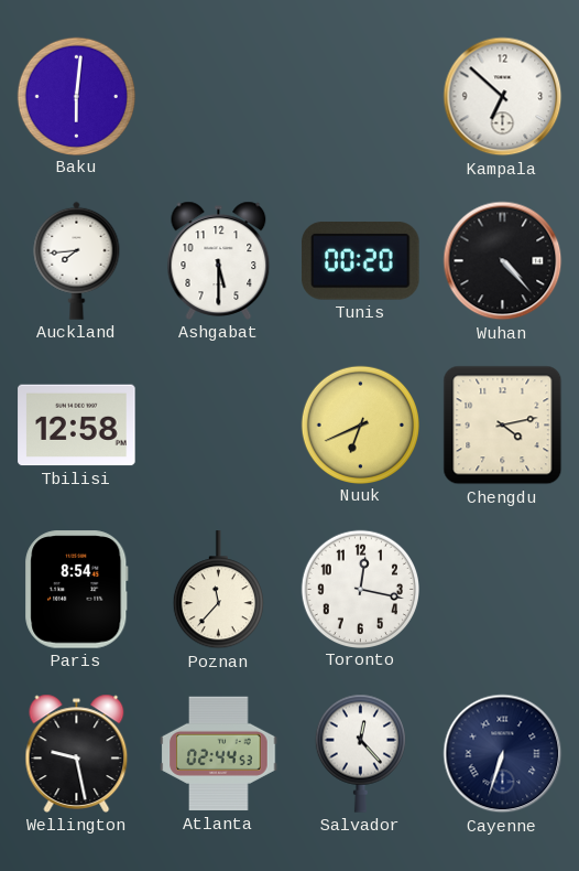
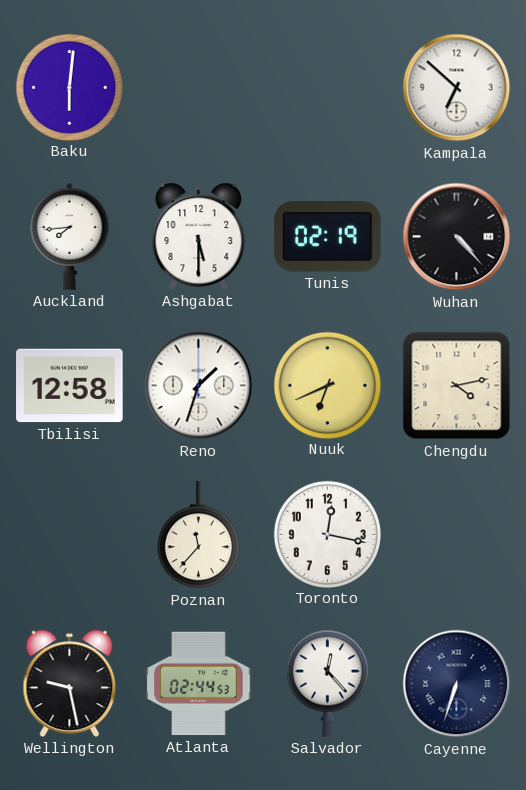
Tunis: 00:20 -> 02:19 (328, 237)
Reno: none -> 1:33 (199, 386)
Paris: 8:54 -> none (77, 590)
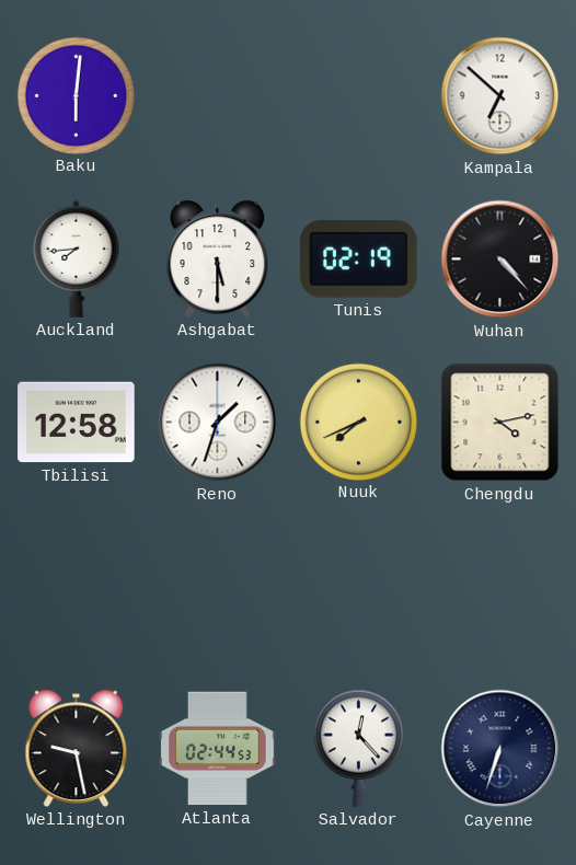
Nuuk: 6:41 -> 7:41 (358, 422)
Poznan: 11:37 -> none (198, 535)
Toronto: 12:17 -> none (327, 534)
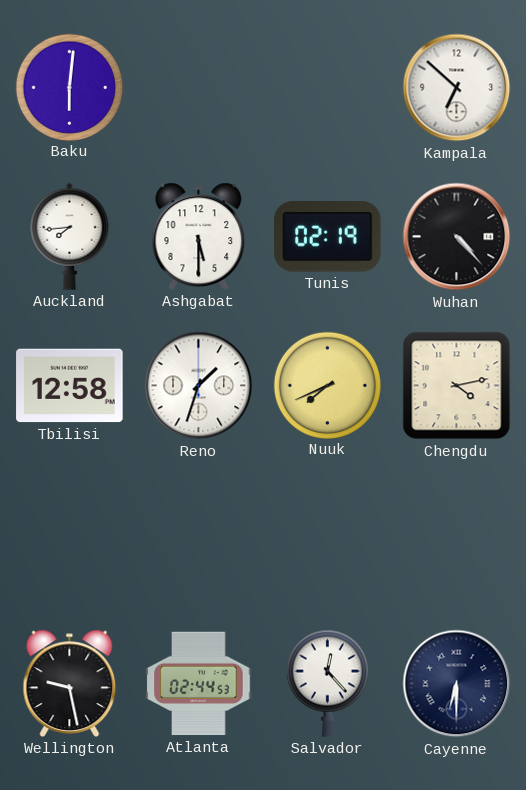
Cayenne: 6:33 -> 6:30 (457, 684)
